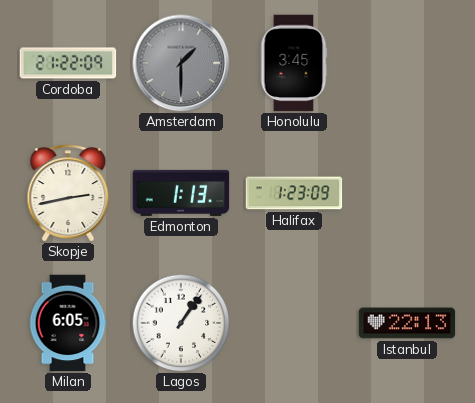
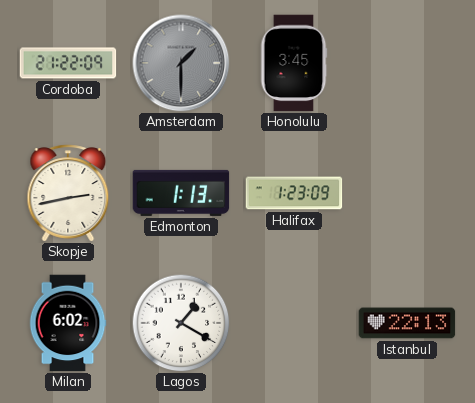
Milan: 6:05 -> 6:02 (68, 323)
Lagos: 1:06 -> 1:20 (181, 323)
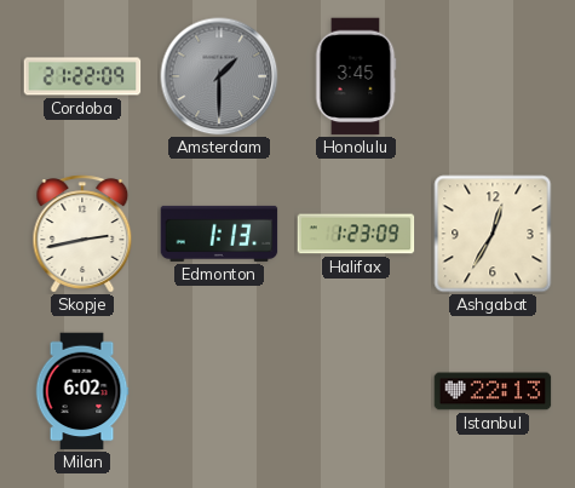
Ashgabat: none -> 12:35 (493, 234)
Lagos: 1:20 -> none (181, 323)
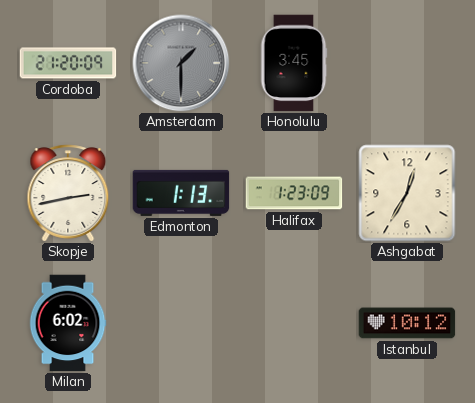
Cordoba: 21:22 -> 21:20 (68, 63)
Istanbul: 22:13 -> 10:12 (407, 323)
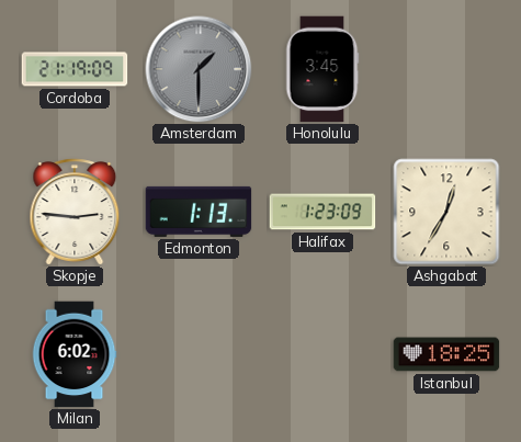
Cordoba: 21:20 -> 21:19 (75, 69)
Skopje: 2:43 -> 2:46 (75, 212)
Istanbul: 10:12 -> 18:25 (446, 354)
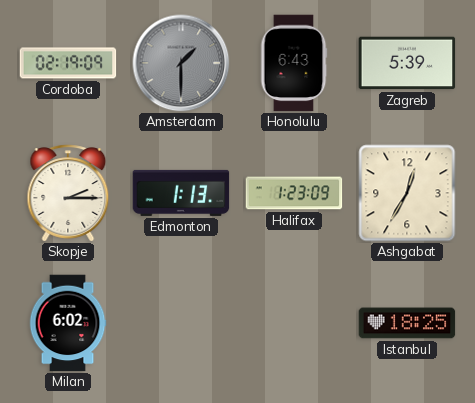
Cordoba: 21:19 -> 02:19 (68, 63)
Honolulu: 3:45 -> 6:43 (294, 63)
Zagreb: none -> 5:39 (407, 63)
Skopje: 2:46 -> 2:15 (68, 193)
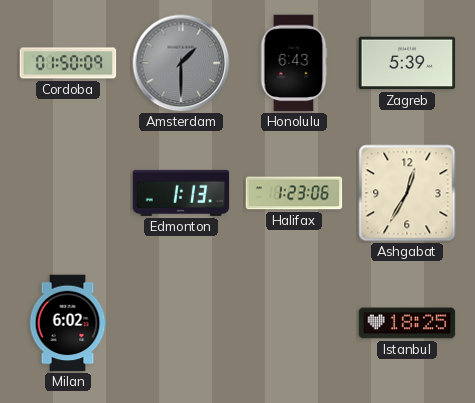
Cordoba: 02:19 -> 01:50 (68, 63)
Skopje: 2:15 -> none (68, 193)
Halifax: 1:23:09 -> 1:23:06 (294, 193)
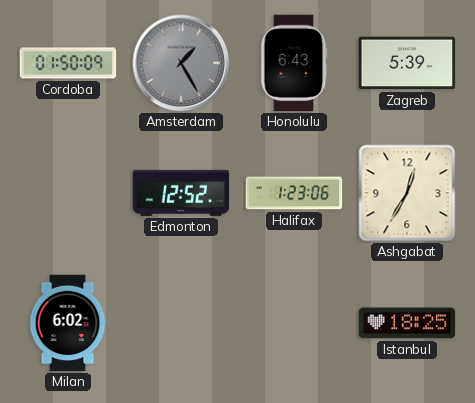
Amsterdam: 1:30 -> 1:25 (181, 63)
Edmonton: 1:13 -> 12:52 (181, 193)
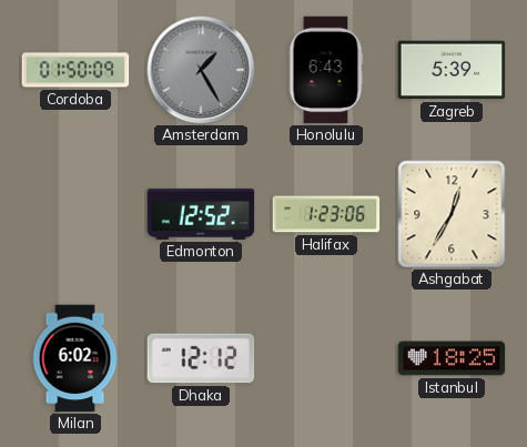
Dhaka: none -> 12:12 (201, 358)
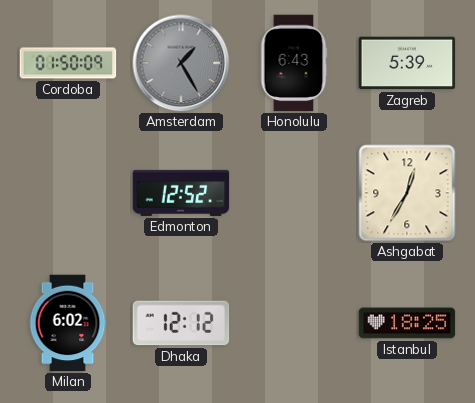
Halifax: 1:23 -> none (326, 214)
